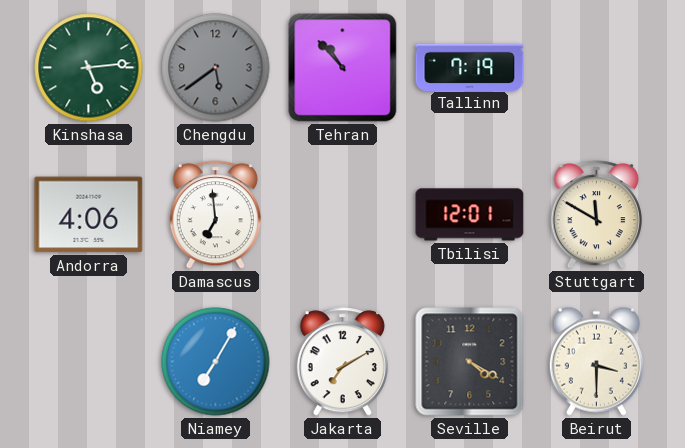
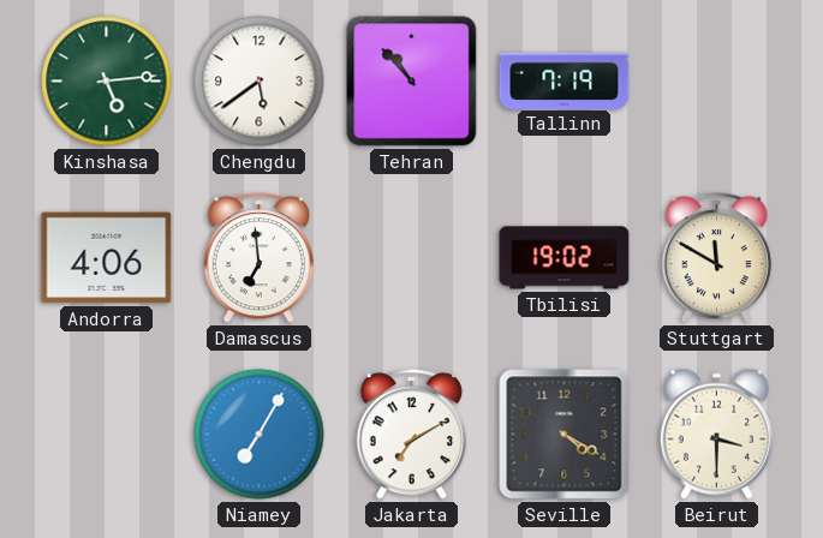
Chengdu dial: grey -> white (260, 82)
Tbilisi: 12:01 -> 19:02 (565, 258)
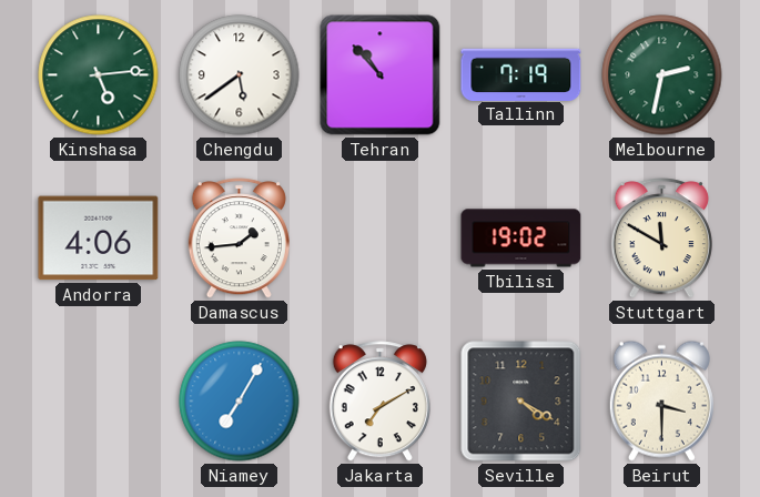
Melbourne: none -> 2:32 (662, 75)
Damascus: 6:59 -> 1:44 (239, 239)
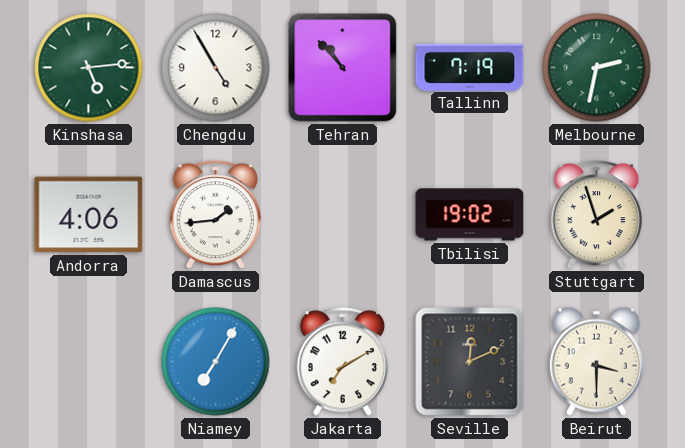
Chengdu: 5:39 -> 4:55 (216, 68)
Stuttgart: 11:50 -> 1:57 (596, 215)
Seville: 4:20 -> 12:11 (470, 362)
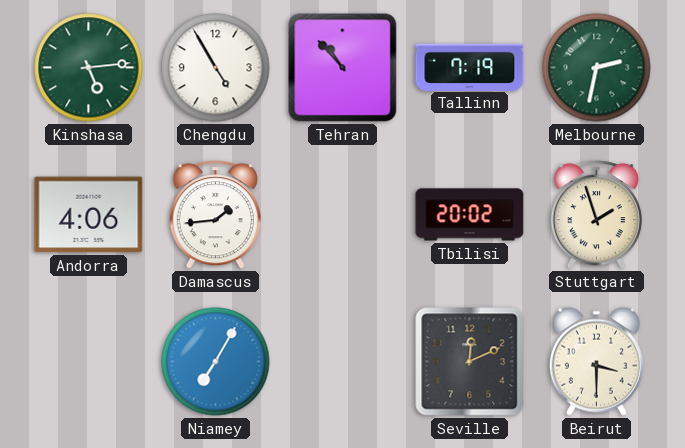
Tbilisi: 19:02 -> 20:02 (470, 215)
Jakarta: 7:10 -> none (342, 362)
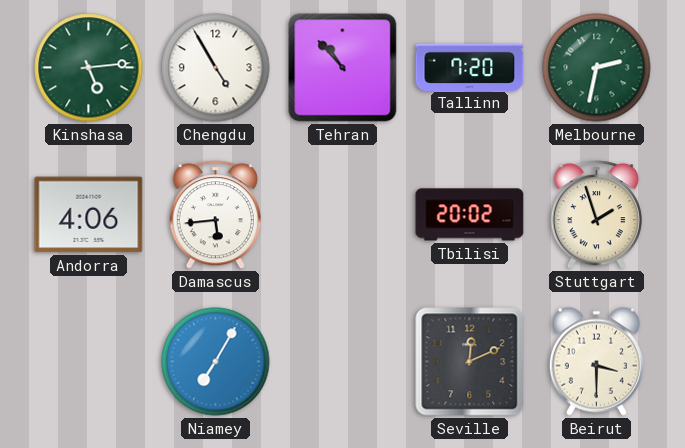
Tallinn: 7:19 -> 7:20 (470, 67)
Damascus: 1:44 -> 5:44 (215, 215)
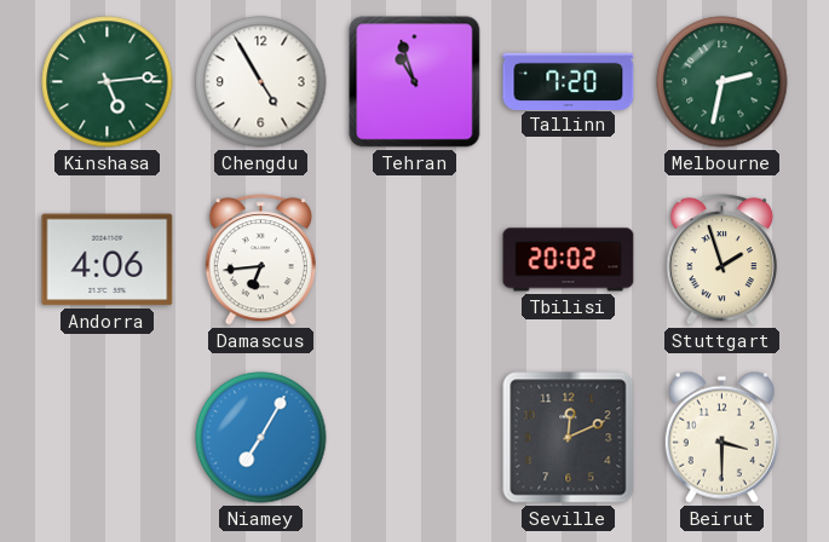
Tehran: 10:53 -> 10:57 (415, 82)
Damascus: 5:44 -> 6:44 (260, 260)
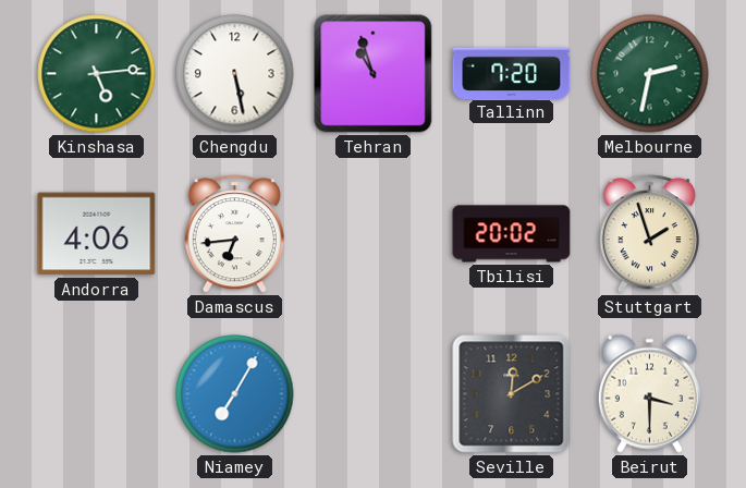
Chengdu: 4:55 -> 5:28 (235, 74)
Seville: 12:11 -> 12:10 (512, 394)
